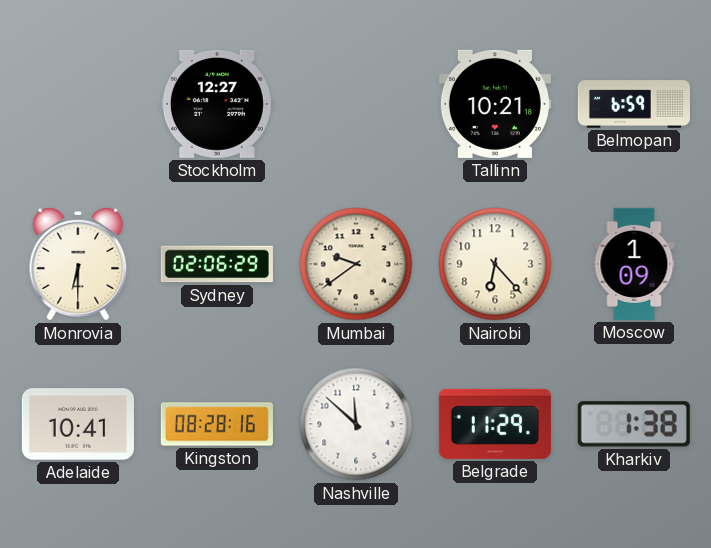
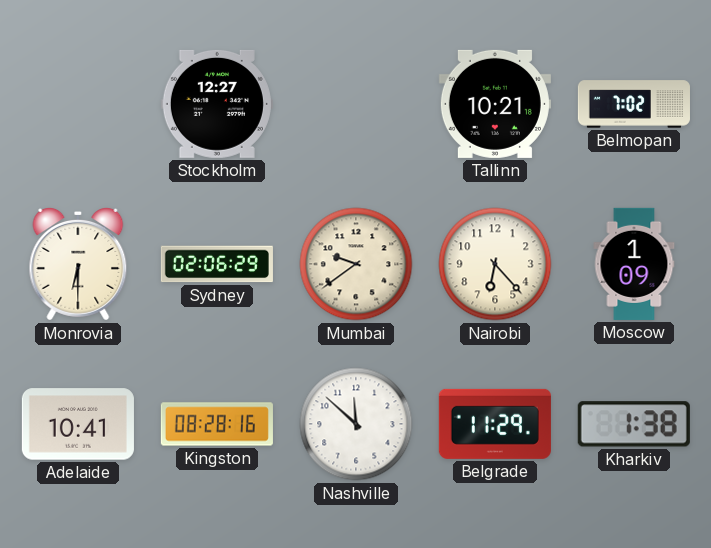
Belmopan: 6:59 -> 7:02 (634, 104)
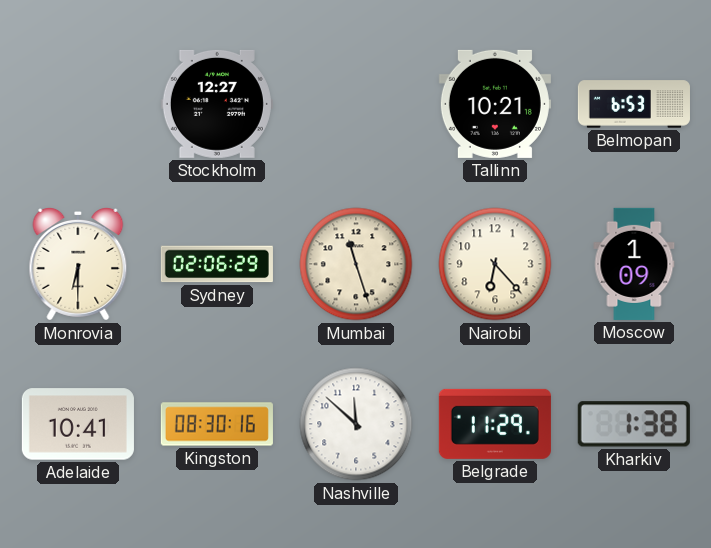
Belmopan: 7:02 -> 6:53 (634, 104)
Mumbai: 9:39 -> 11:27 (356, 264)
Kingston: 08:28 -> 08:30 (217, 424)
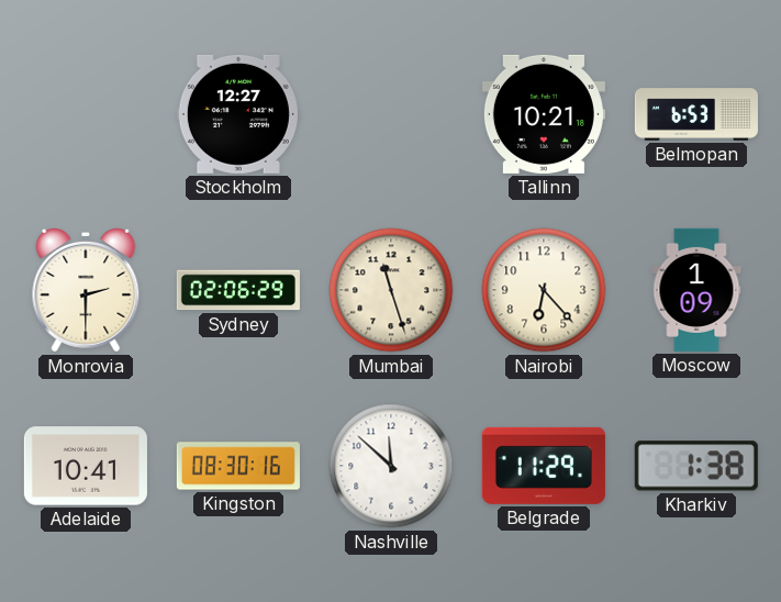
Monrovia: 6:30 -> 2:30 (86, 291)
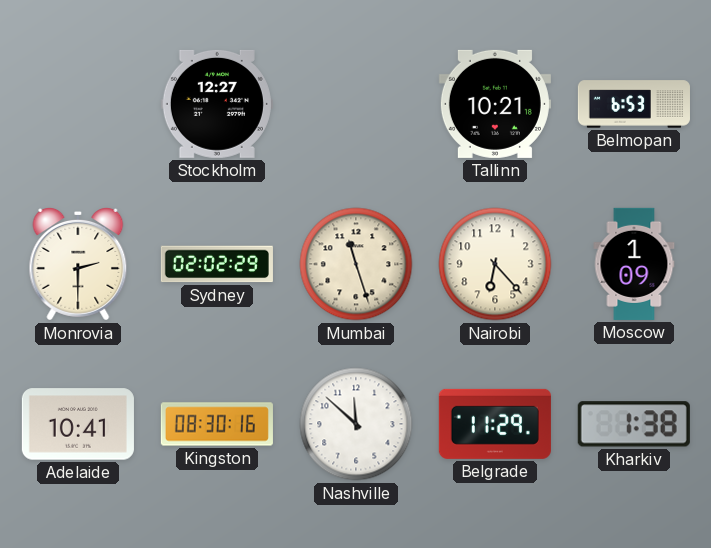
Sydney: 02:06 -> 02:02 (217, 264)
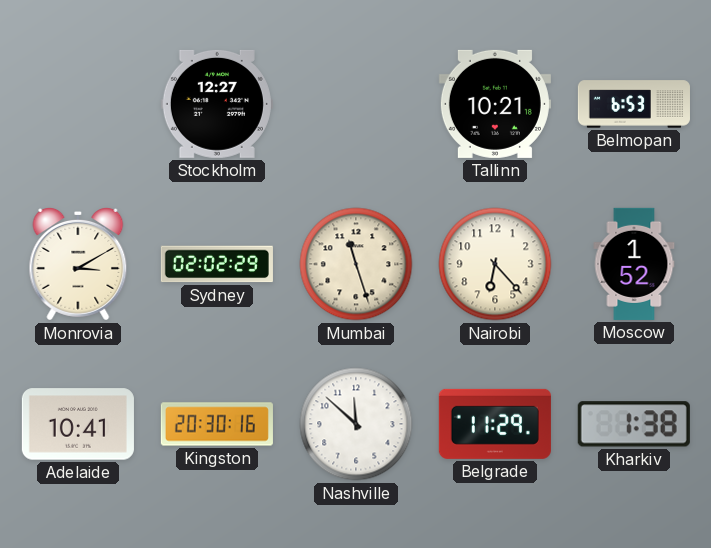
Monrovia: 2:30 -> 3:10 (78, 265)
Moscow: 1:09 -> 1:52 (634, 264)
Kingston: 08:30 -> 20:30 (217, 424)
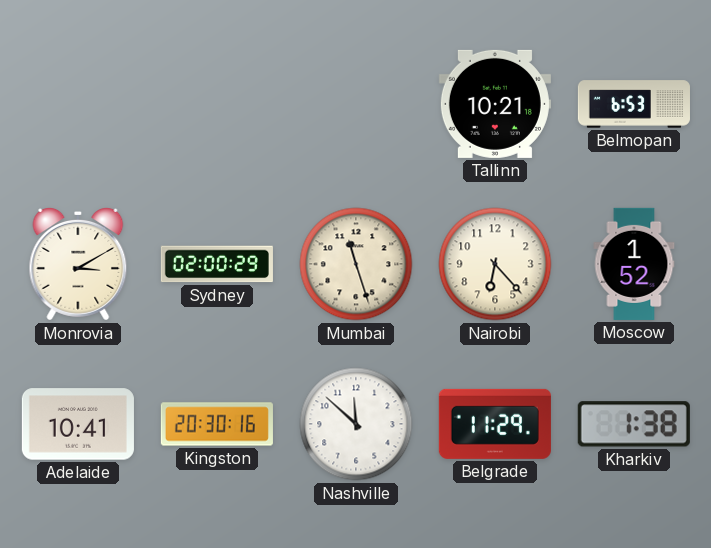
Stockholm: 12:27 -> none (217, 104)
Sydney: 02:02 -> 02:00 (217, 264)
